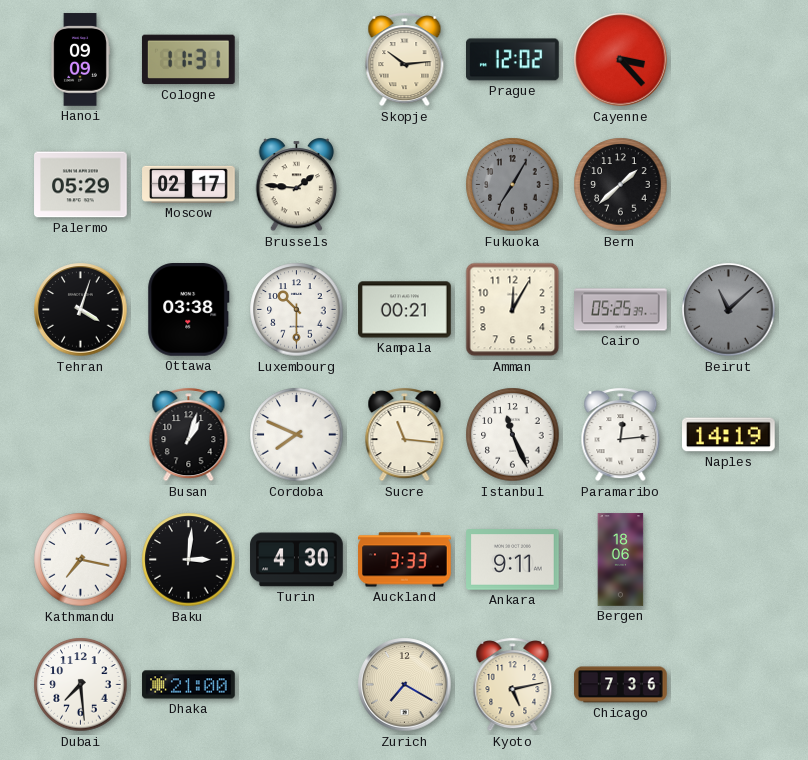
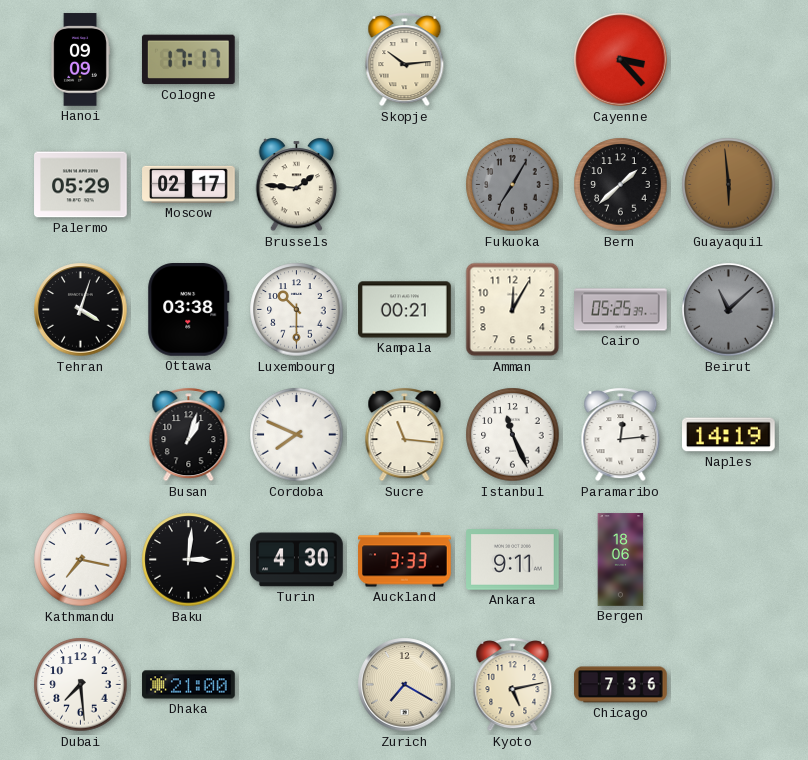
Cologne: 11:31 -> 17:17 (188, 60)
Prague: 12:02 -> none (513, 60)
Guayaquil: none -> 5:59 (729, 185)
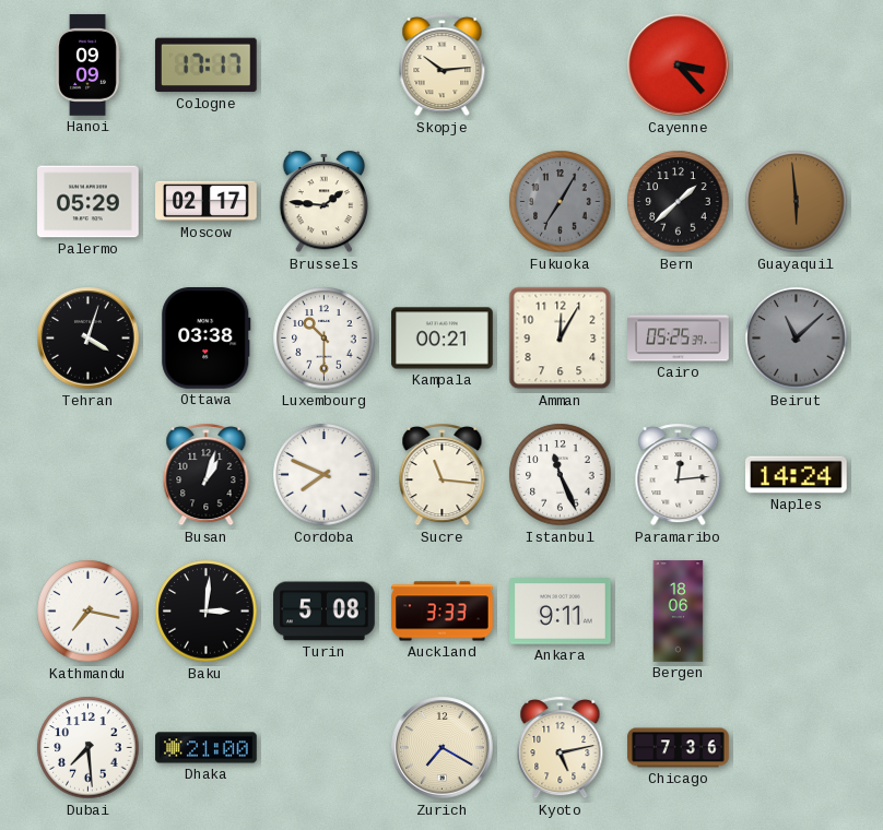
Naples: 14:19 -> 14:24 (797, 475)
Turin: 4:30 -> 5:08 (325, 612)
